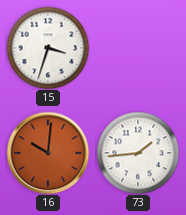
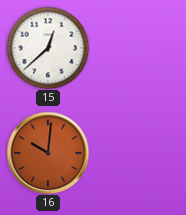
15: 3:33 -> 12:38 (48, 48)
73: 1:44 -> none (138, 153)
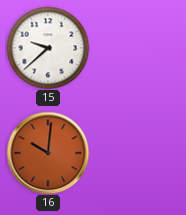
15: 12:38 -> 9:38 (48, 48)
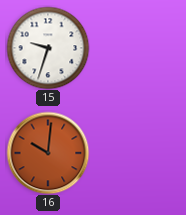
15: 9:38 -> 9:33 (48, 48)
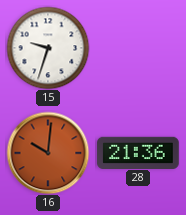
28: none -> 21:36 (138, 152)
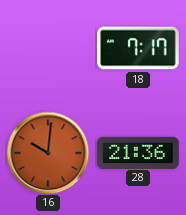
15: 9:33 -> none (48, 48)
18: none -> 7:17 (138, 48)
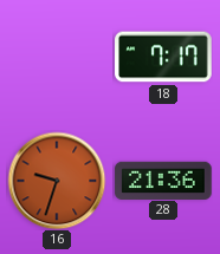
16: 10:01 -> 9:33 (57, 181)
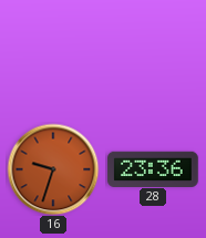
18: 7:17 -> none (163, 57)
28: 21:36 -> 23:36 (153, 168)
